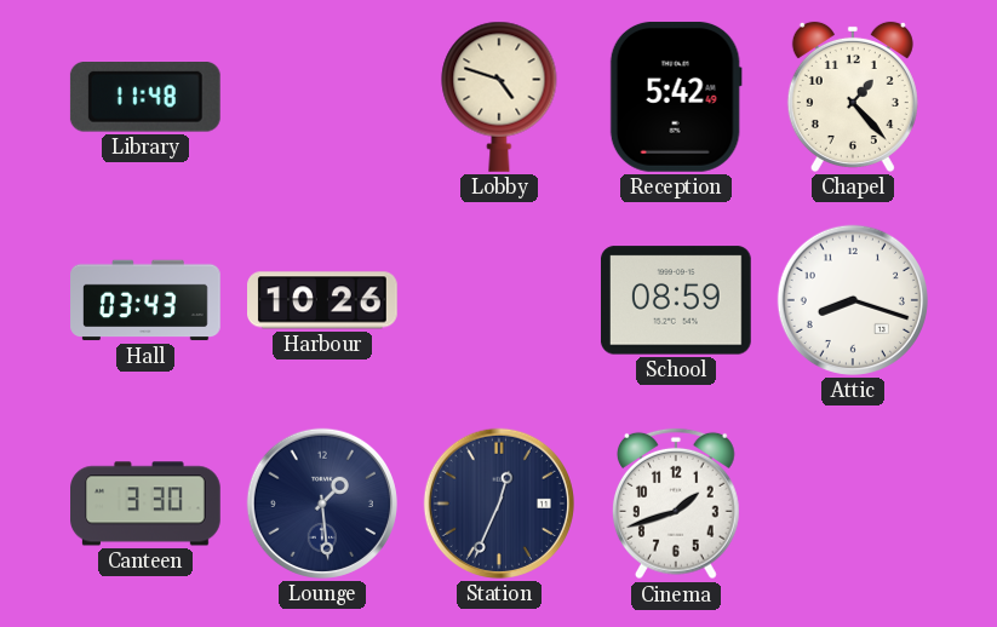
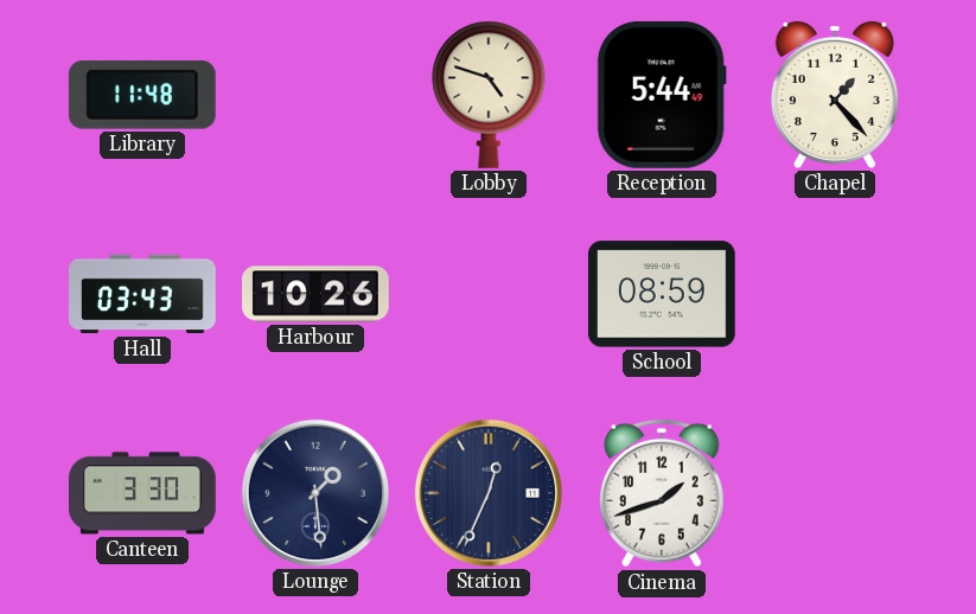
Reception: 5:42 -> 5:44 (662, 95)
Attic: 8:18 -> none (853, 300)
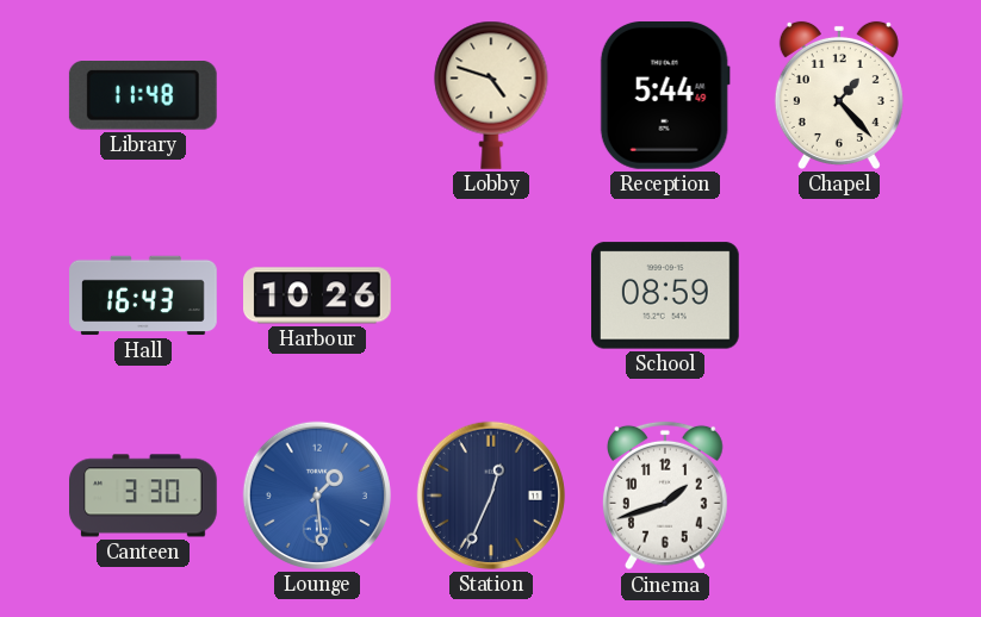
Hall: 03:43 -> 16:43 (143, 295)
Lounge dial: navy -> blue (317, 496)
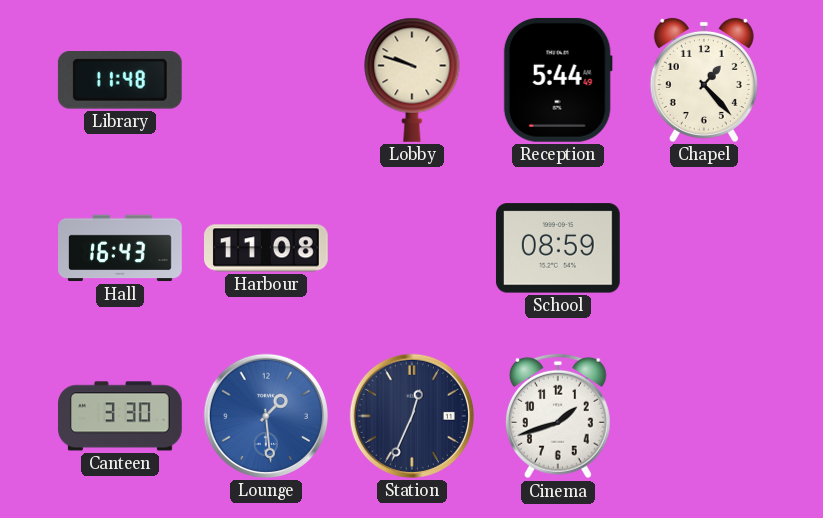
Lobby: 4:48 -> 9:48 (412, 80)
Harbour: 10:26 -> 11:08 (267, 248)
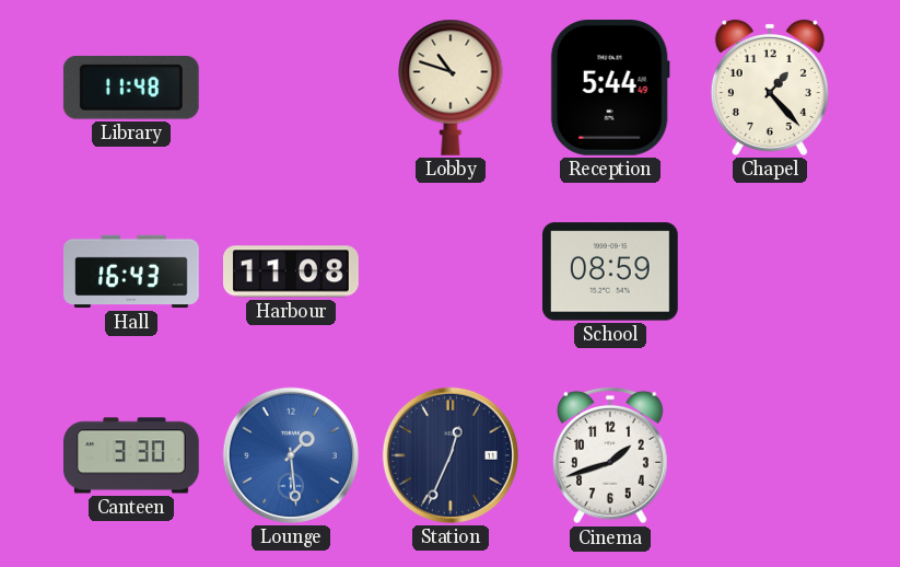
Lobby: 9:48 -> 10:48 (451, 88)
